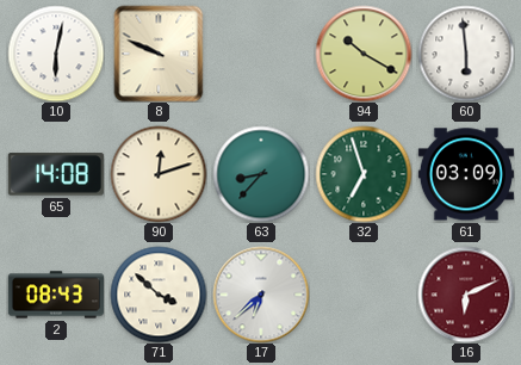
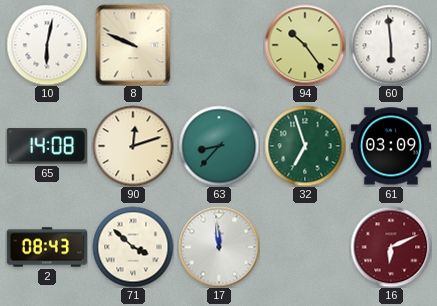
94: 10:20 -> 10:24 (305, 45)
17: 6:38 -> 11:59 (219, 247)
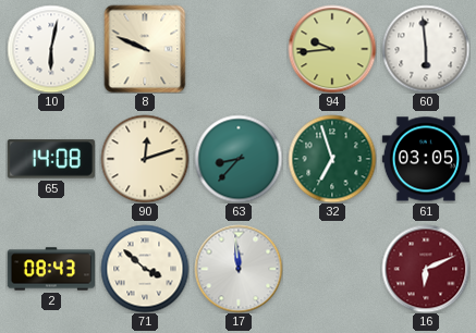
94: 10:24 -> 9:44 (332, 49)
61: 03:09 -> 03:05 (426, 159)
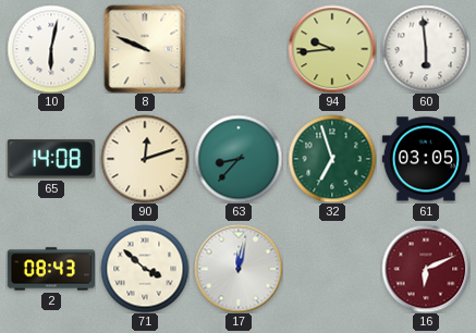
17: 11:59 -> 12:02 (239, 269)
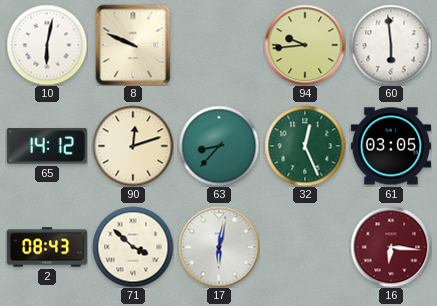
65: 14:08 -> 14:12 (47, 146)
32: 6:57 -> 12:26 (305, 146)
17: 12:02 -> 6:02 (219, 247)
16: 6:11 -> 6:16 (391, 247)
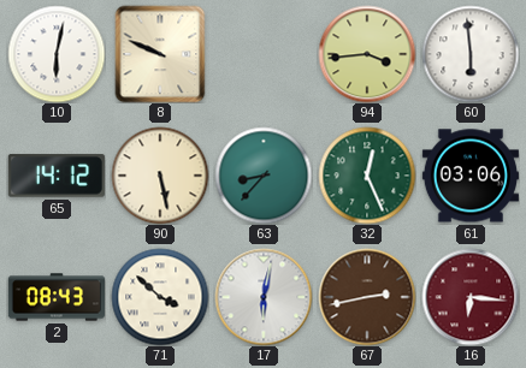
94: 9:44 -> 3:44 (367, 54)
90: 12:12 -> 5:28 (160, 176)
61: 03:05 -> 03:06 (471, 176)
67: none -> 2:43 (367, 297)
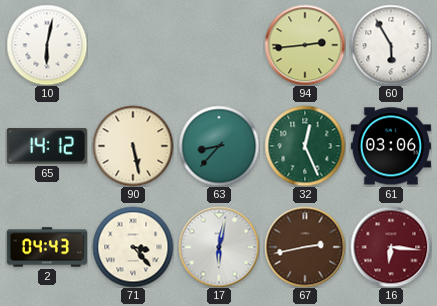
8: 9:49 -> none (160, 54)
94: 3:44 -> 2:44 (305, 45)
60: 5:59 -> 5:55 (391, 45)
2: 08:43 -> 04:43 (46, 247)
71: 3:52 -> 3:23 (133, 247)
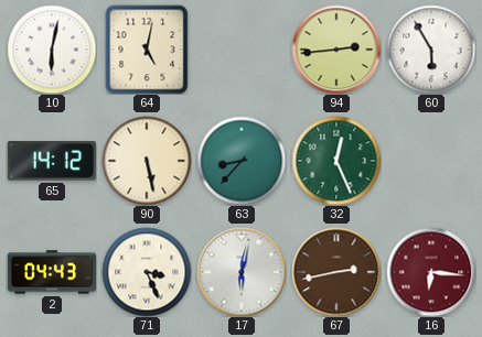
64: none -> 5:02 (147, 50)
61: 03:06 -> none (391, 146)
71: 3:23 -> 3:26 (147, 272)
